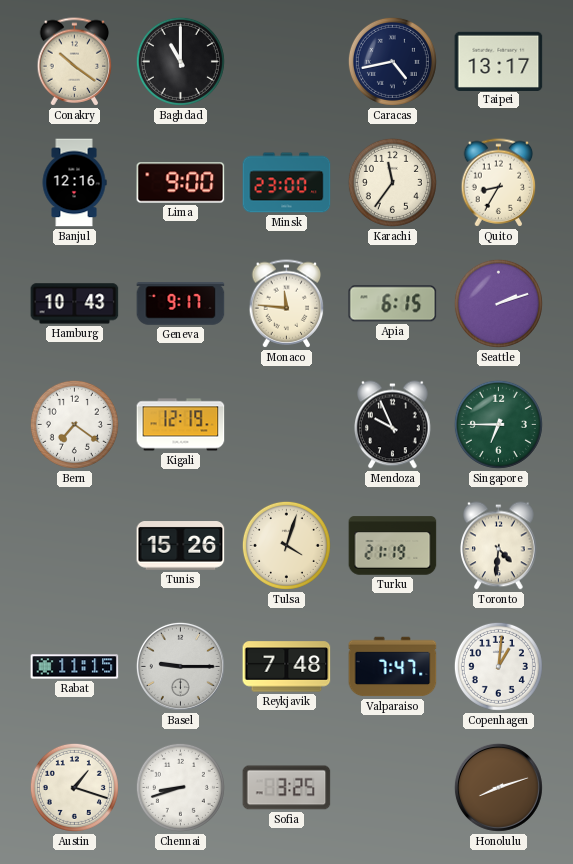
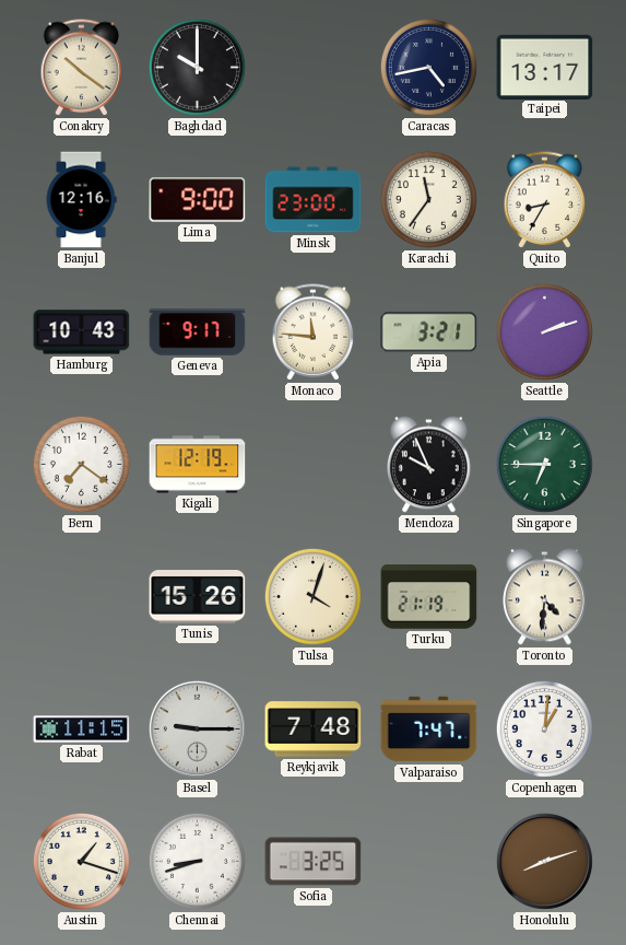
Baghdad: 11:00 -> 10:00 (197, 67)
Apia: 6:15 -> 3:21 (429, 332)
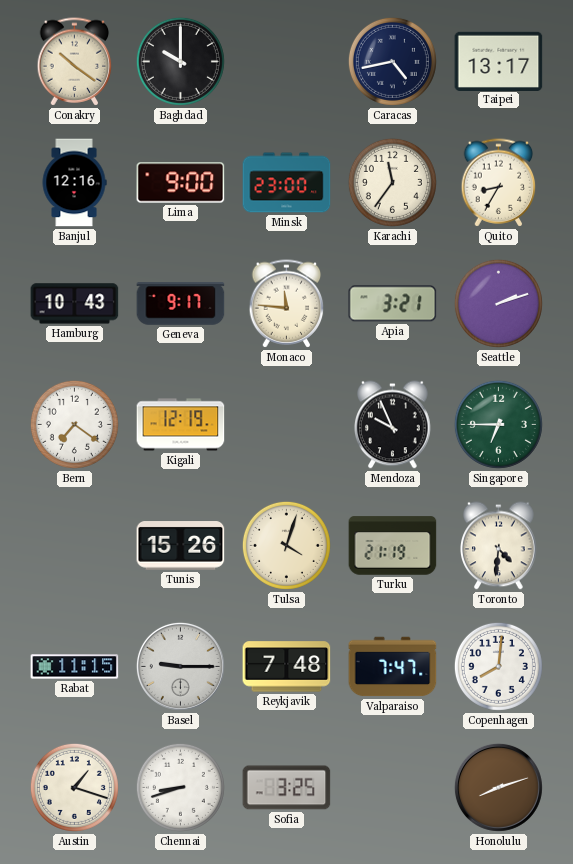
Copenhagen: 1:01 -> 8:01 (498, 666)
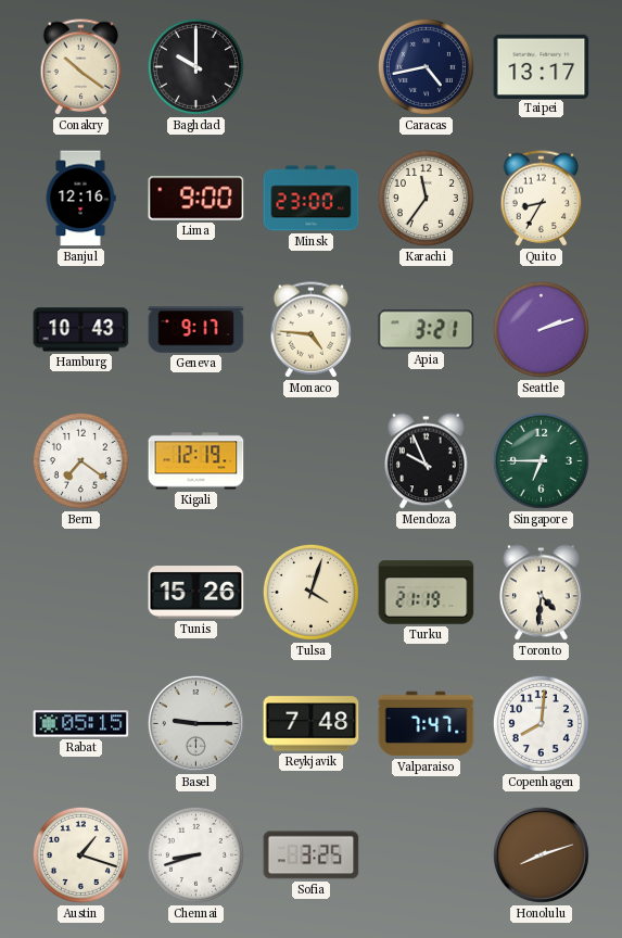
Monaco: 11:46 -> 4:46 (312, 330)
Rabat: 11:15 -> 05:15 (81, 724)
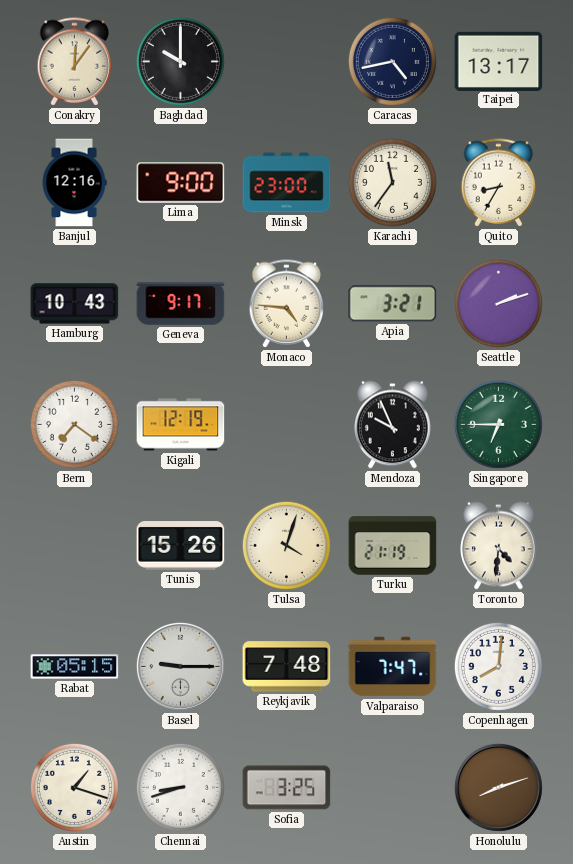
Conakry: 10:21 -> 12:06 (75, 62)
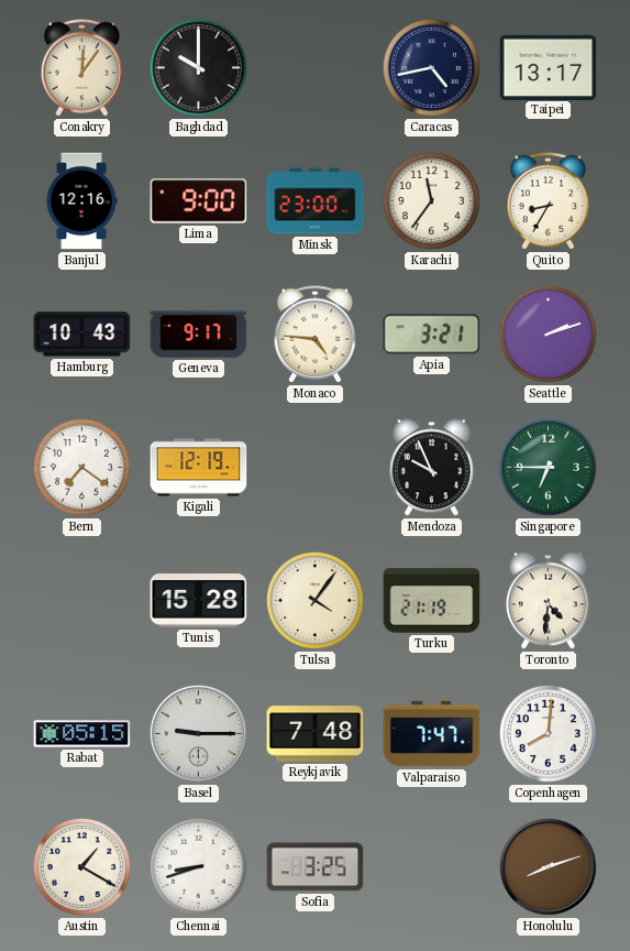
Tunis: 15:26 -> 15:28 (199, 601)
Tulsa: 4:03 -> 4:06 (314, 600)
Austin: 1:18 -> 1:20 (81, 866)
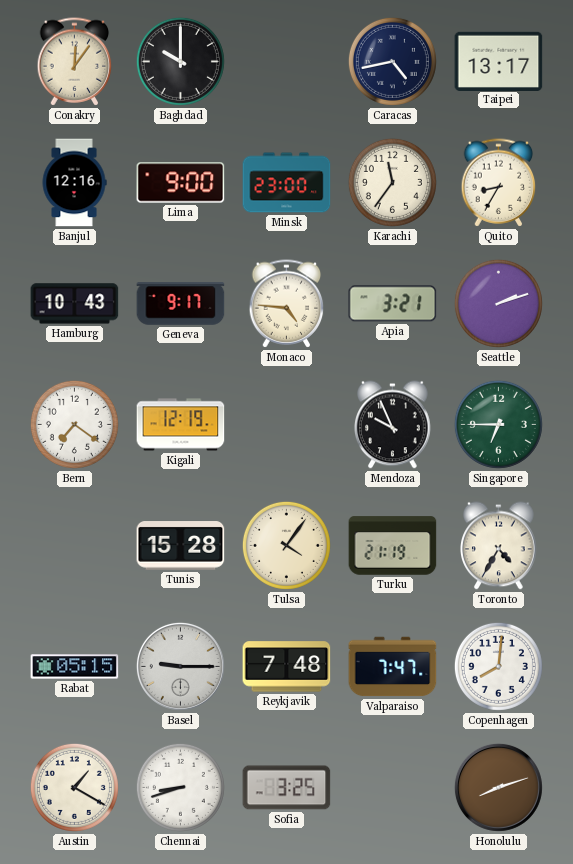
Toronto: 4:31 -> 4:35 (499, 546)
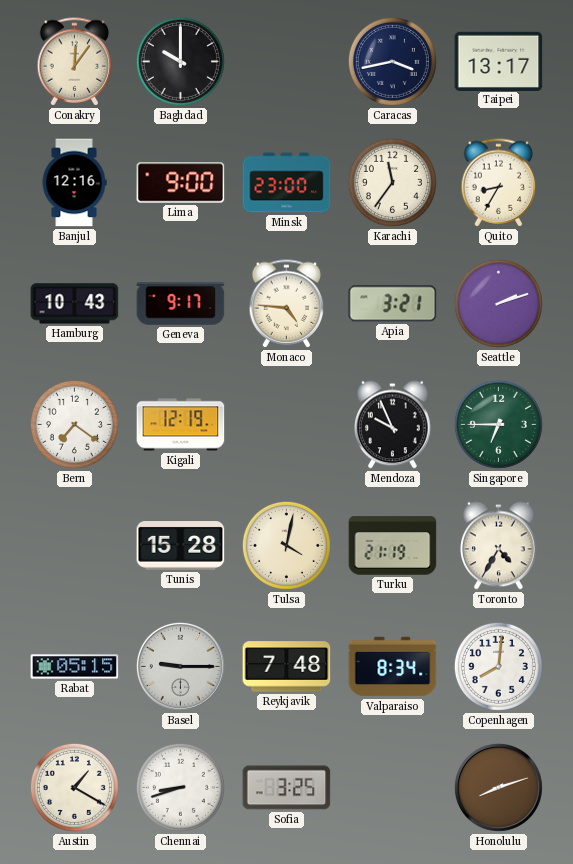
Caracas: 4:43 -> 3:43 (392, 61)
Tulsa: 4:06 -> 4:02 (286, 545)
Valparaiso: 7:47 -> 8:34 (393, 667)
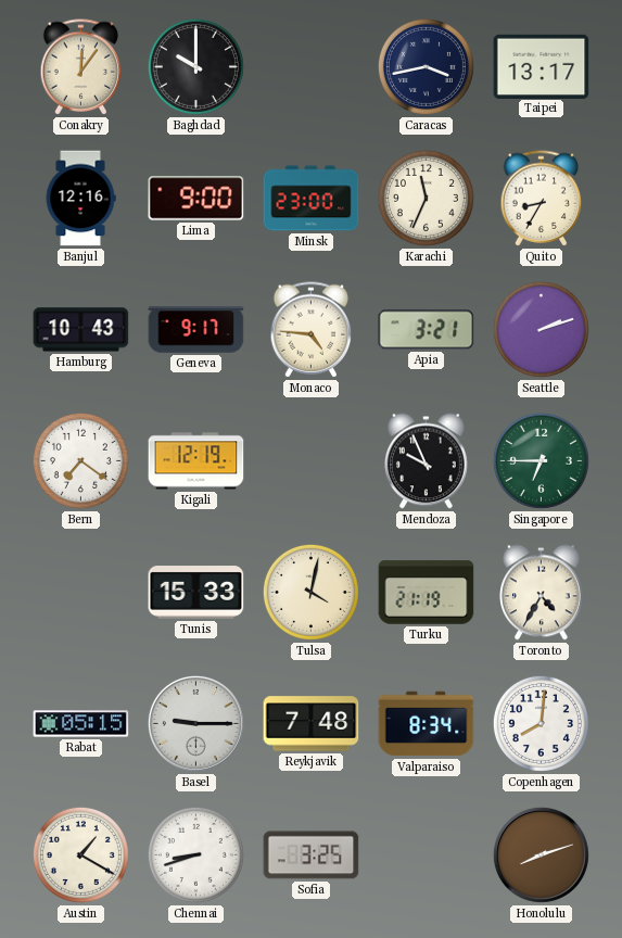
Karachi: 11:36 -> 11:34 (426, 198)
Tunis: 15:28 -> 15:33 (196, 593)
